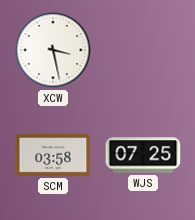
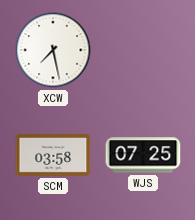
XCW: 3:28 -> 7:28 (53, 50)
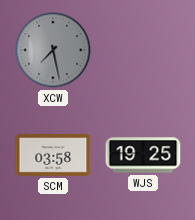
XCW dial: white -> grey (53, 50)
WJS: 07:25 -> 19:25 (143, 155)
